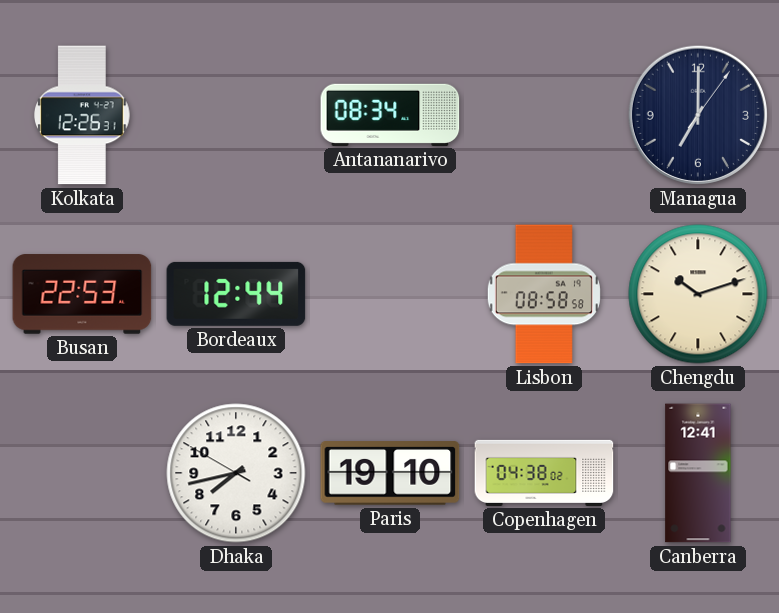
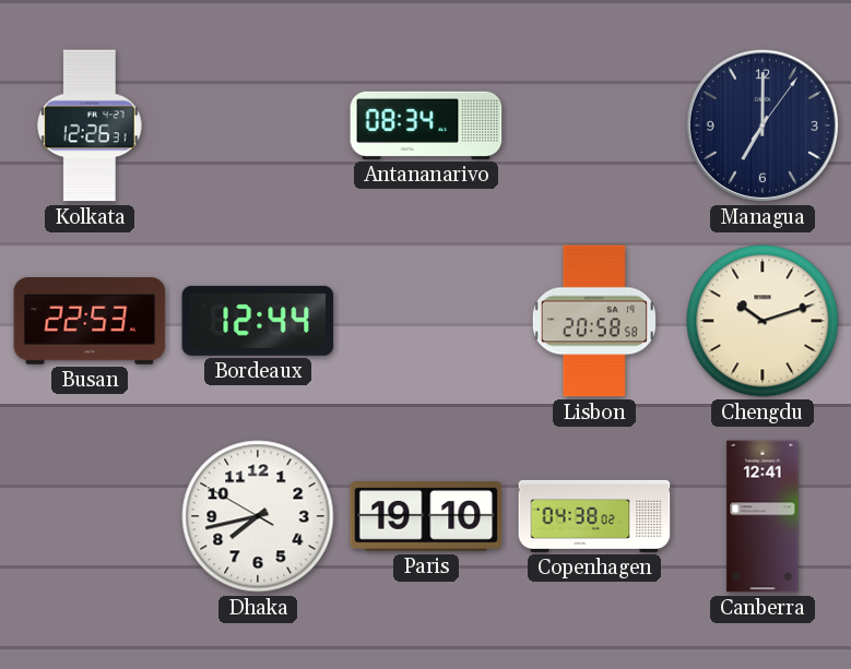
Lisbon: 08:58 -> 20:58 (594, 321)
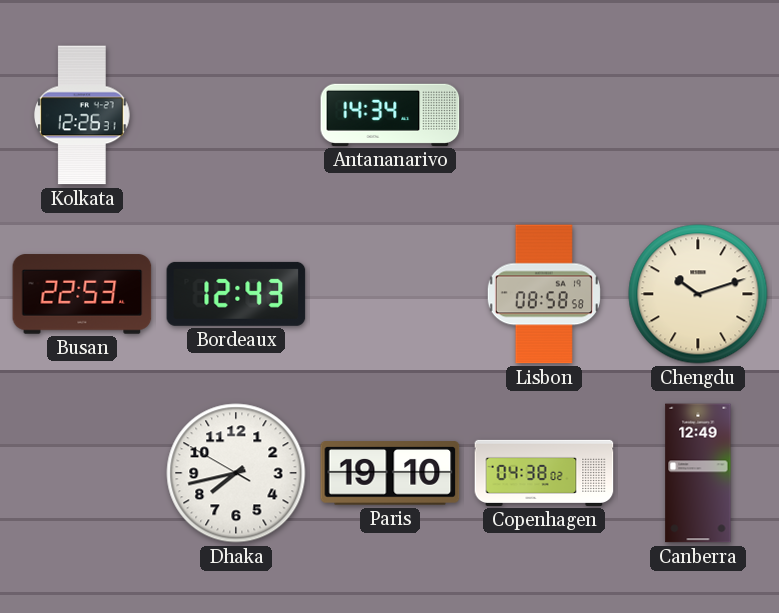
Antananarivo: 08:34 -> 14:34 (390, 115)
Managua: 7:00 -> none (763, 126)
Bordeaux: 12:44 -> 12:43 (236, 294)
Lisbon: 20:58 -> 08:58 (544, 294)
Canberra: 12:41 -> 12:49 (698, 473)
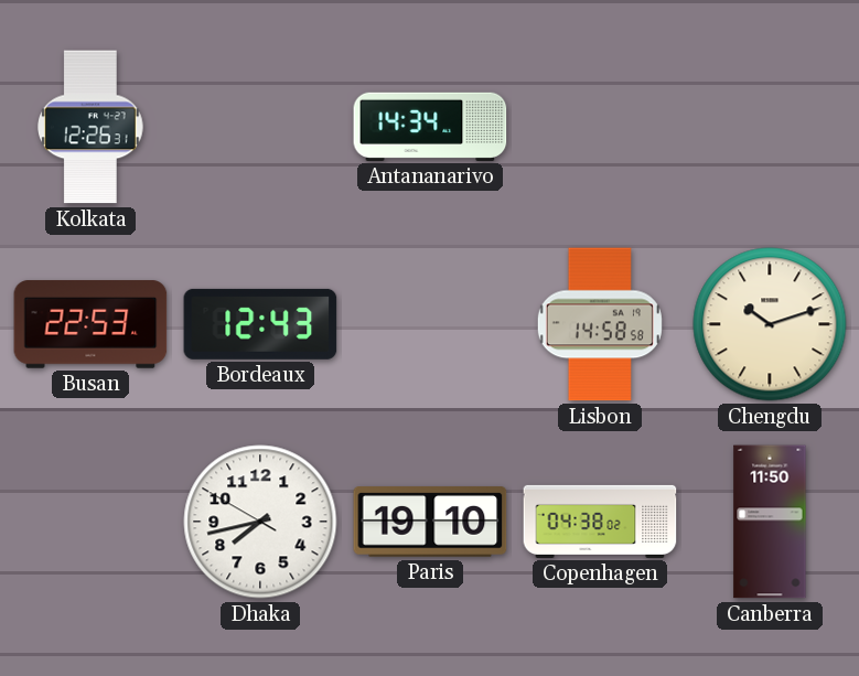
Lisbon: 08:58 -> 14:58 (600, 324)
Canberra: 12:49 -> 11:50 (770, 522)
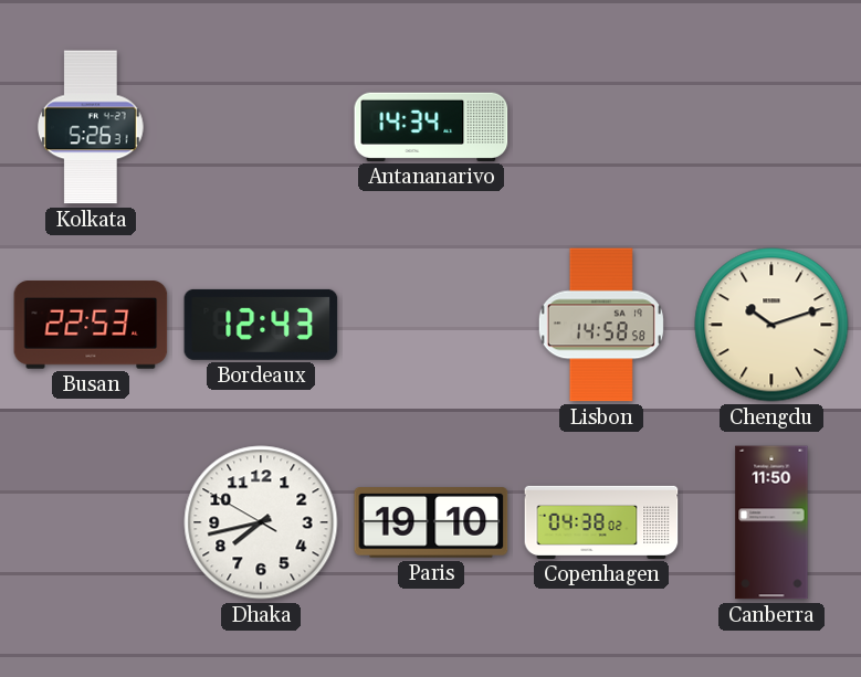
Kolkata: 12:26 -> 5:26 (92, 127)
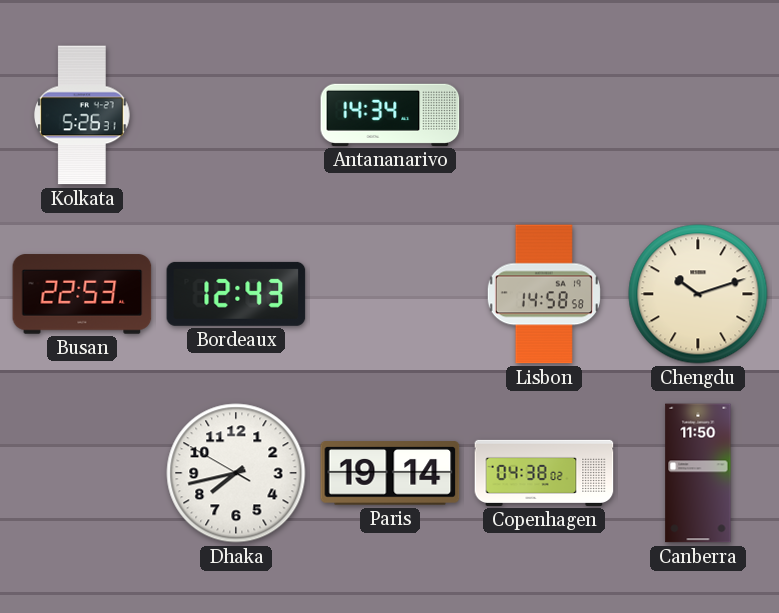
Paris: 19:10 -> 19:14 (390, 473)
